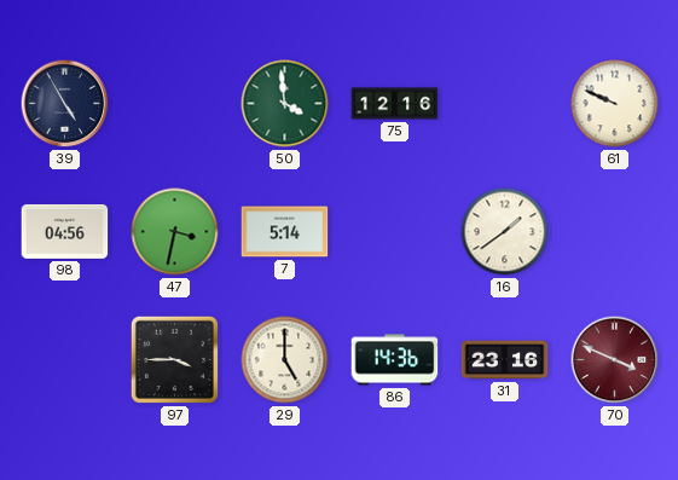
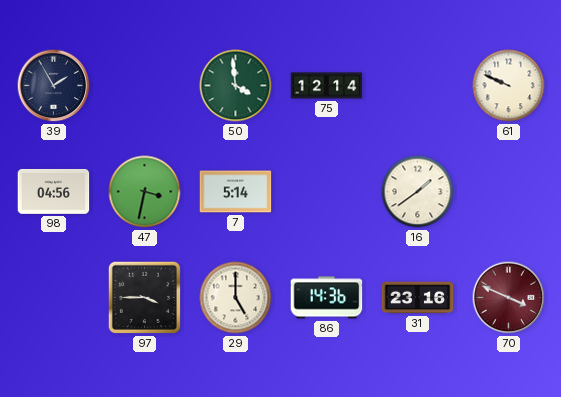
39: 4:55 -> 1:55 (54, 86)
75: 12:16 -> 12:14 (327, 86)
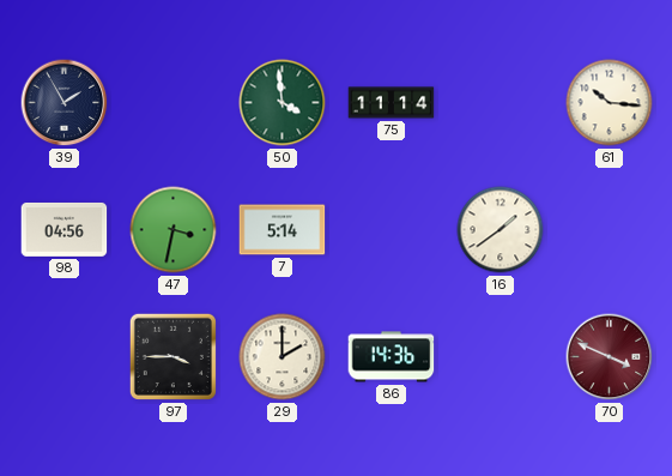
75: 12:14 -> 11:14 (392, 103)
61: 9:49 -> 10:16 (610, 103)
29: 5:00 -> 2:00 (283, 357)
31: 23:16 -> none (418, 298)
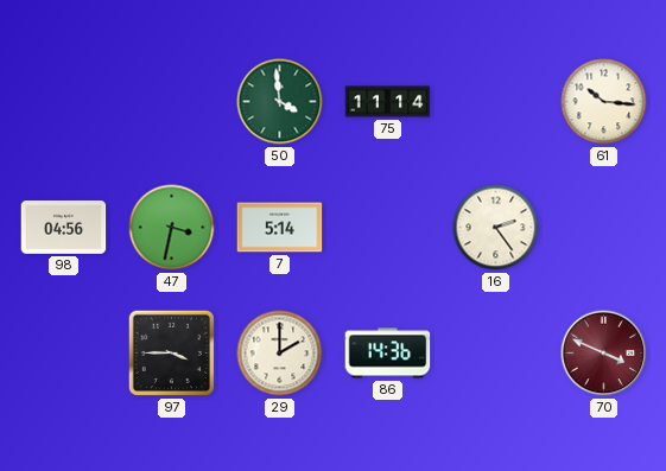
39: 1:55 -> none (65, 103)
16: 1:39 -> 2:24 (496, 228)
